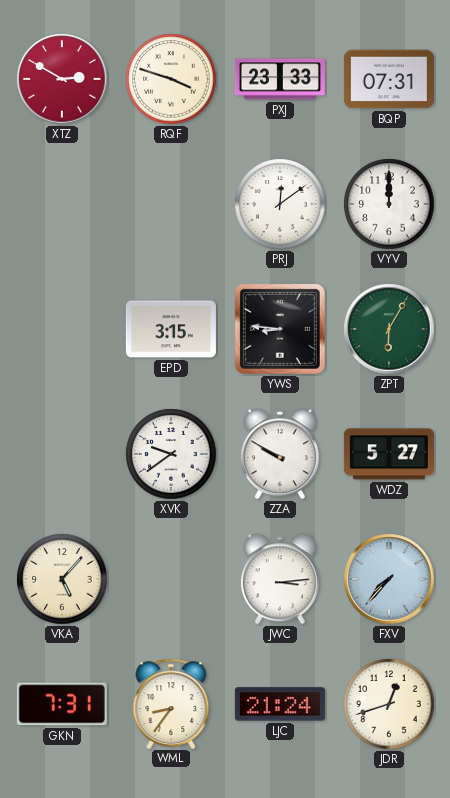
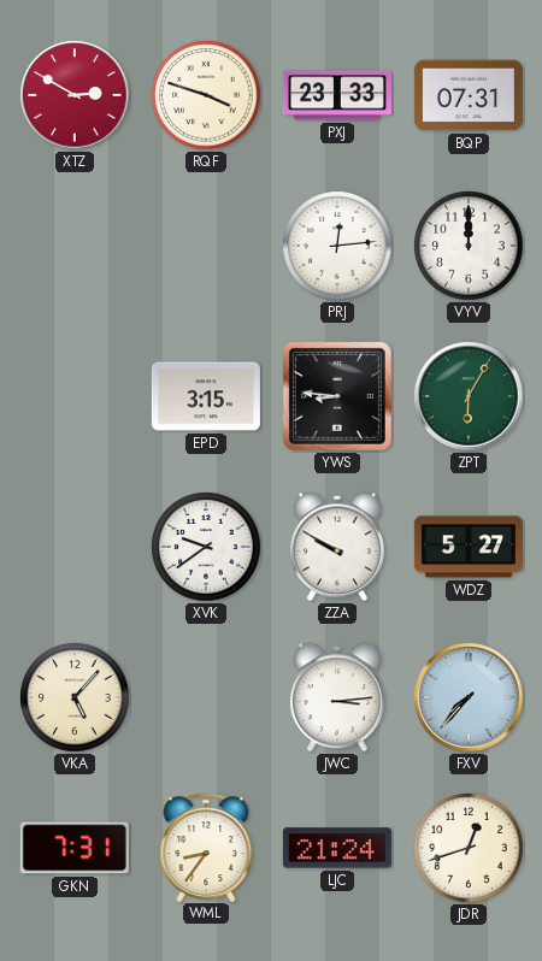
PRJ: 12:09 -> 12:14 (337, 246)
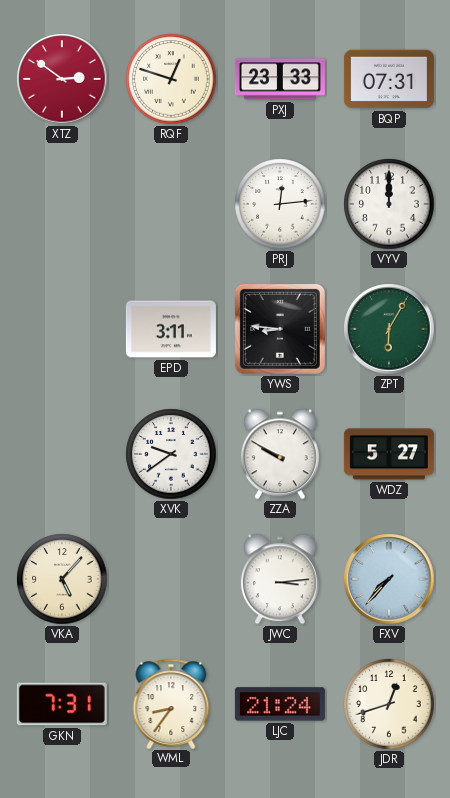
XTZ: 2:50 -> 2:51 (62, 79)
RQF: 3:48 -> 12:48 (171, 79)
EPD: 3:15 -> 3:11 (171, 329)
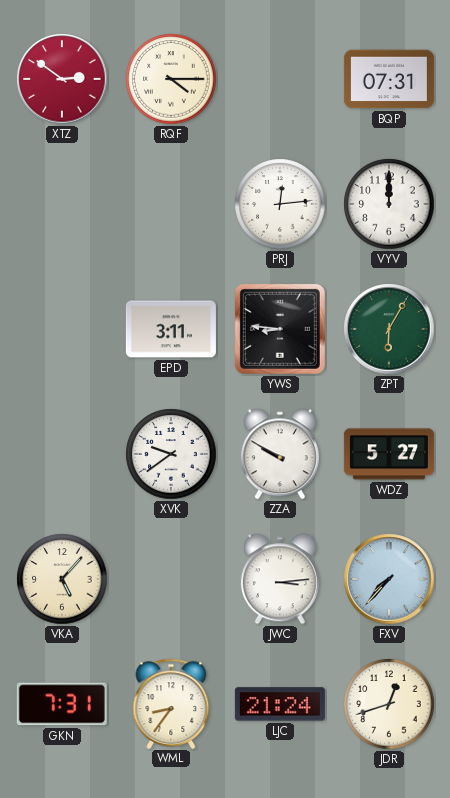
RQF: 12:48 -> 4:15 (171, 79)
PXJ: 23:33 -> none (280, 79)
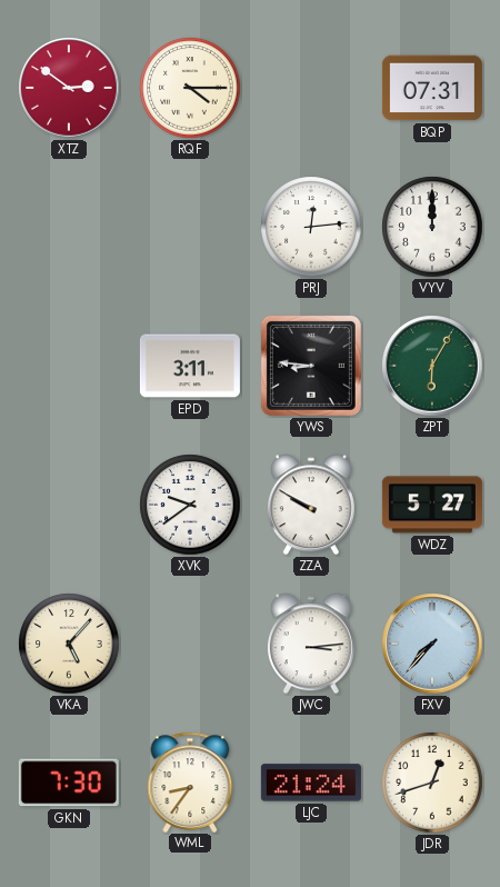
GKN: 7:31 -> 7:30 (69, 783)
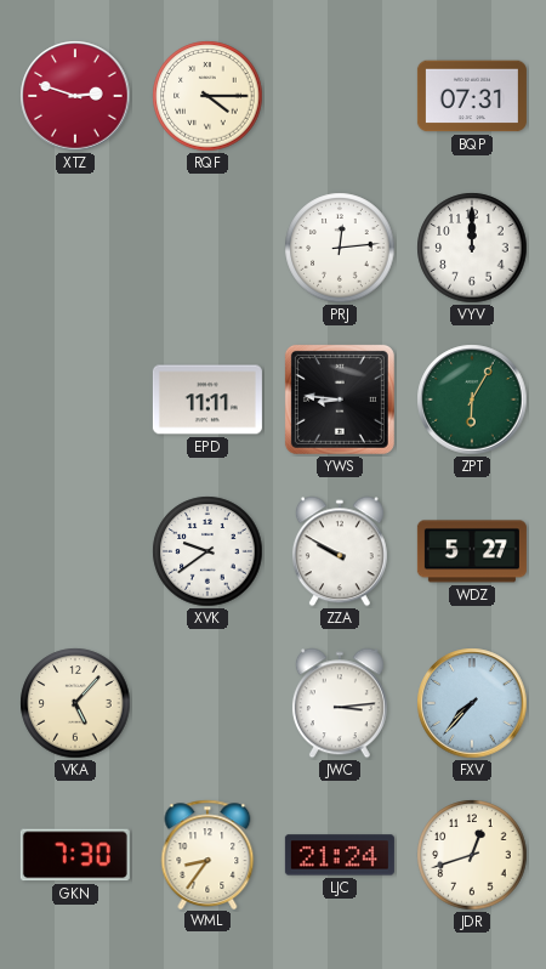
XTZ: 2:51 -> 2:48 (75, 96)
EPD: 3:11 -> 11:11 (207, 399)
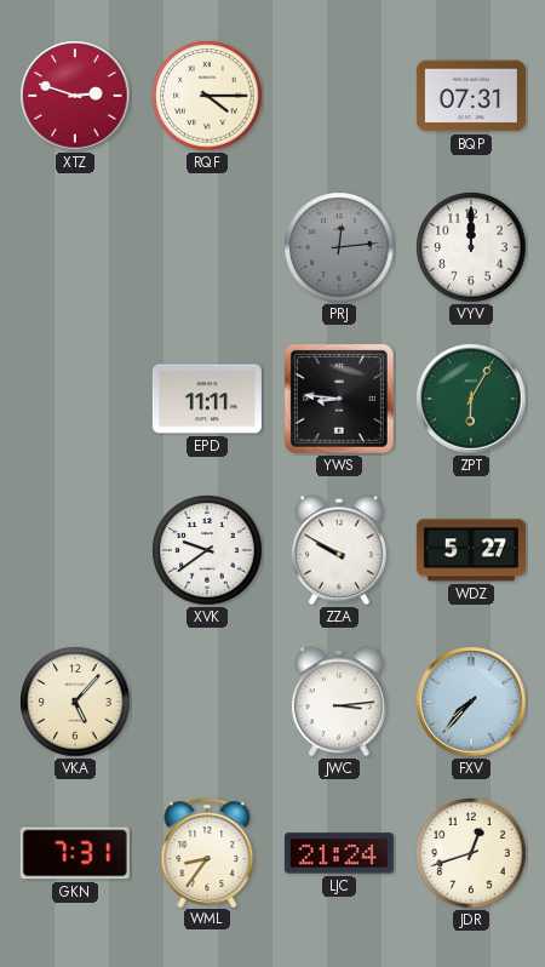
PRJ dial: white -> grey (339, 247)
GKN: 7:30 -> 7:31 (75, 853)
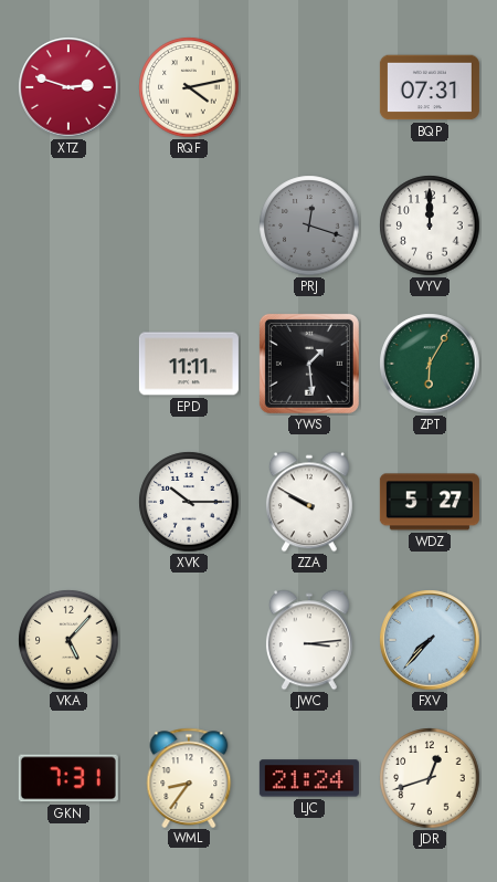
RQF: 4:15 -> 4:13 (189, 87)
PRJ: 12:14 -> 12:18 (309, 225)
YWS: 8:46 -> 1:29 (309, 364)
XVK: 9:39 -> 10:15 (189, 502)
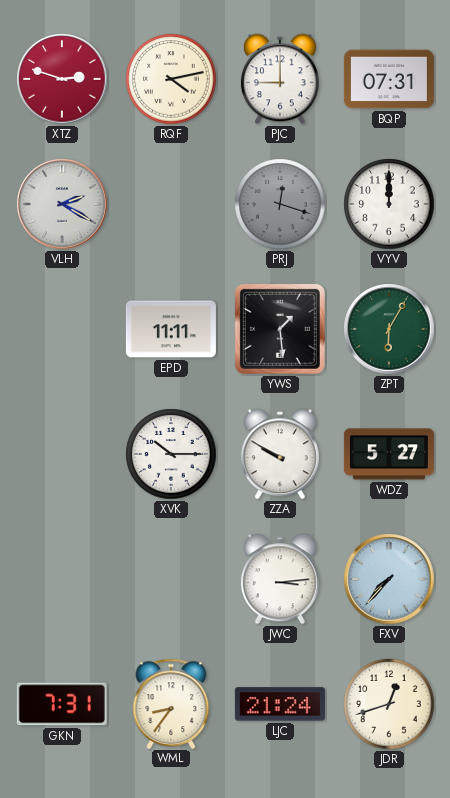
PJC: none -> 9:00 (280, 79)
VLH: none -> 2:20 (62, 204)
VKA: 5:07 -> none (68, 640)
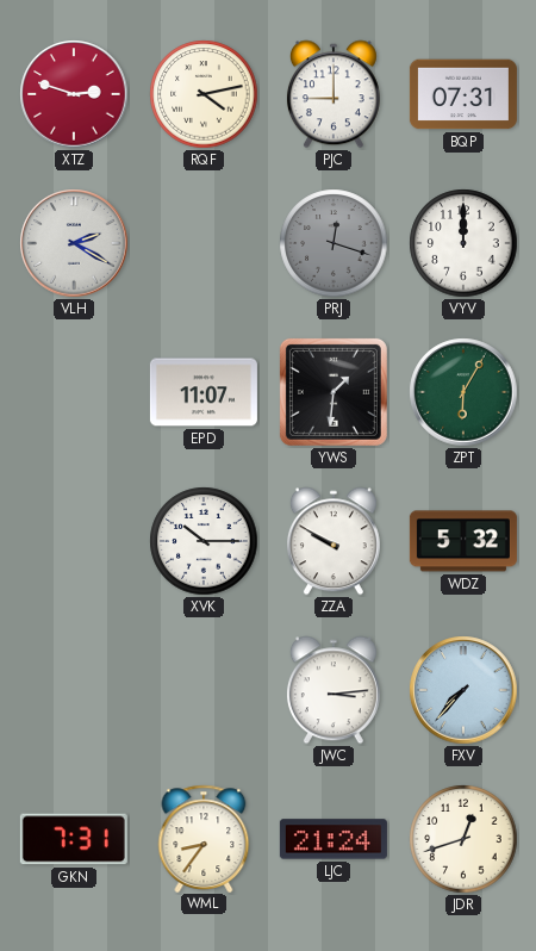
EPD: 11:11 -> 11:07 (204, 392)
YWS: 1:29 -> 1:31 (334, 392)
WDZ: 5:27 -> 5:32 (463, 541)
